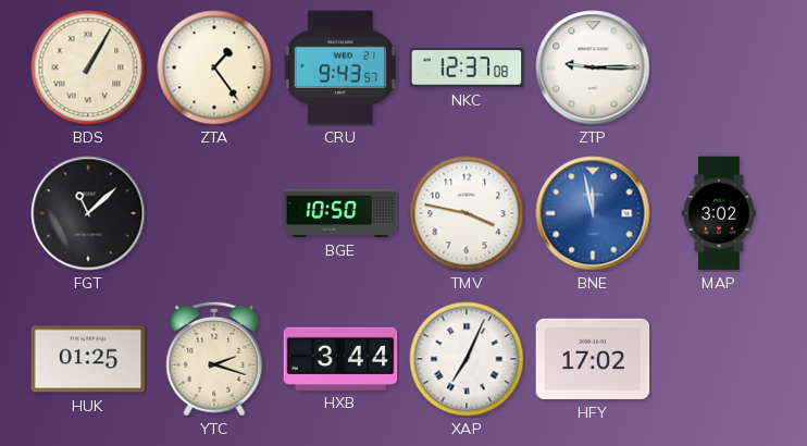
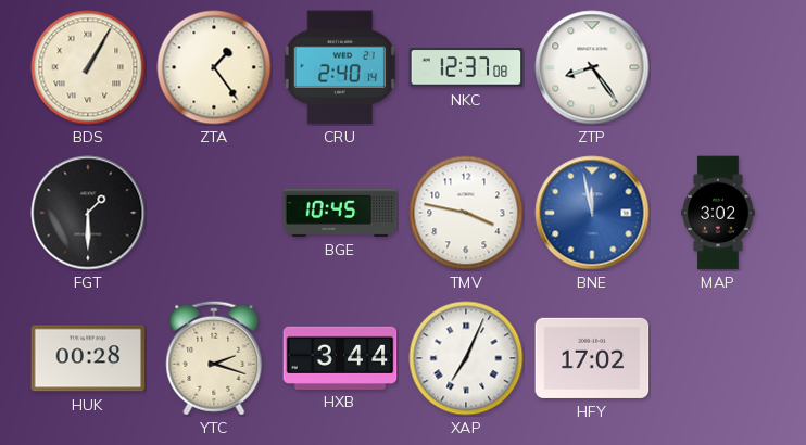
CRU: 9:43 -> 2:40 (340, 67)
ZTP: 9:15 -> 8:24 (592, 67)
FGT: 11:08 -> 1:30 (88, 213)
BGE: 10:50 -> 10:45 (340, 213)
HUK: 01:25 -> 00:28 (88, 358)
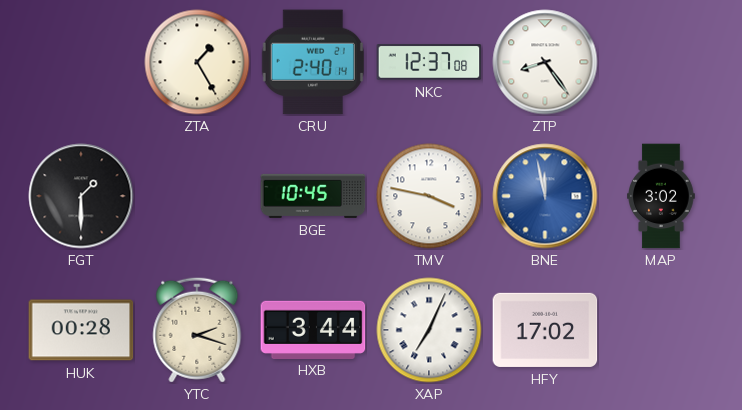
BDS: 1:05 -> none (88, 67)
ZTA: 1:24 -> 1:25 (197, 62)
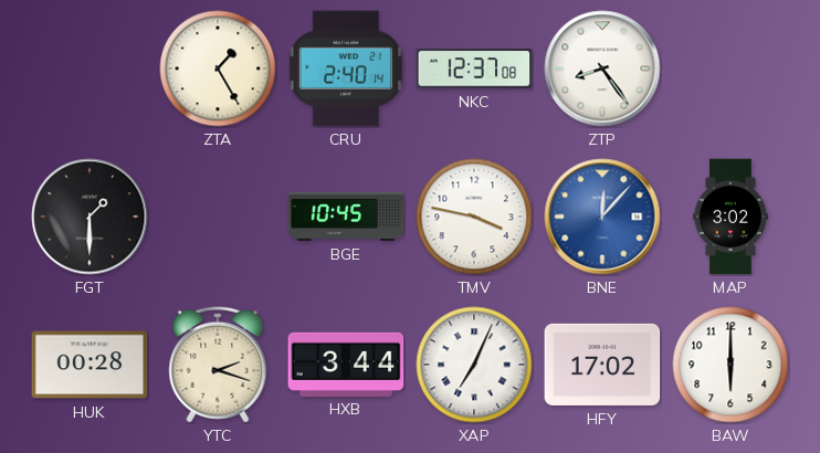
BNE: 11:58 -> 12:07 (602, 217)
BAW: none -> 6:00 (730, 365)
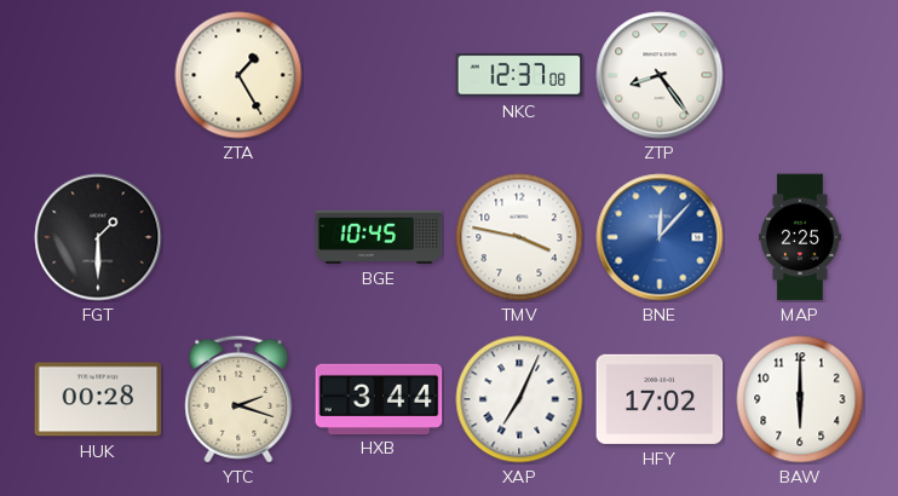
CRU: 2:40 -> none (346, 69)
MAP: 3:02 -> 2:25 (801, 237)
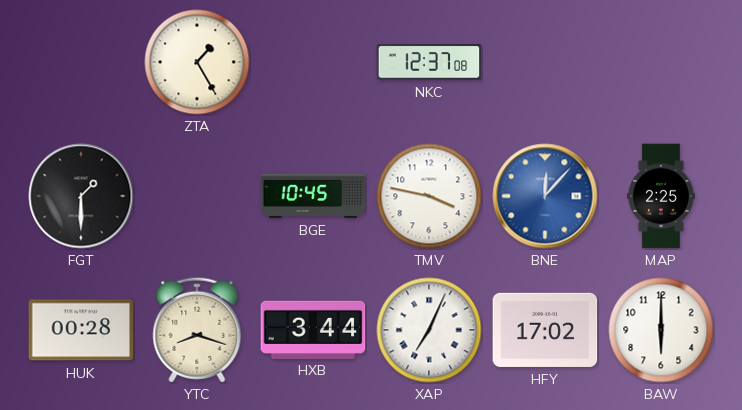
ZTP: 8:24 -> none (660, 75)
YTC: 2:18 -> 8:18 (197, 330)
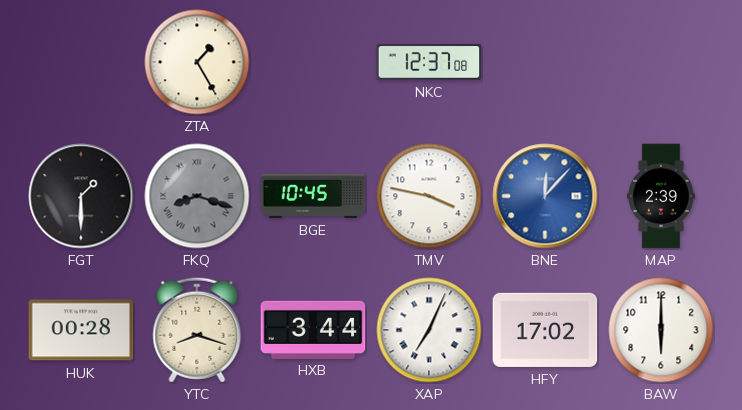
FKQ: none -> 8:18 (197, 196)
MAP: 2:25 -> 2:39 (662, 196)
